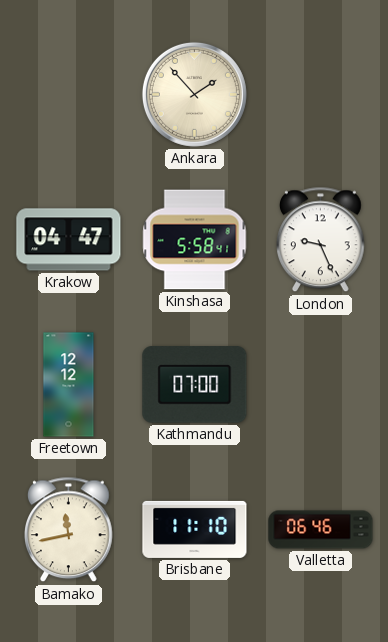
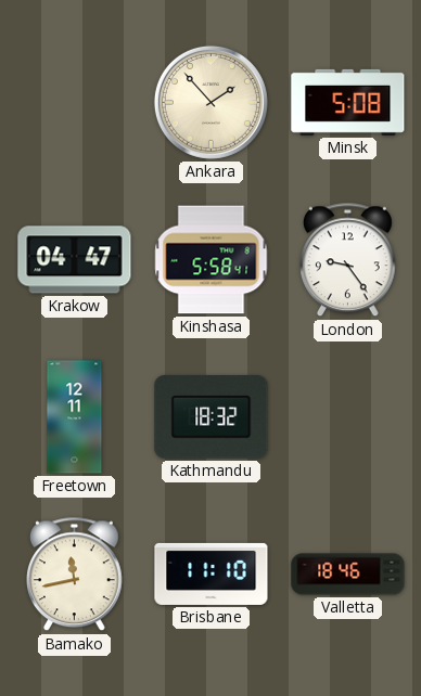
Minsk: none -> 5:08 (348, 102)
London: 9:26 -> 9:24 (348, 260)
Freetown: 12:12 -> 12:11 (75, 417)
Kathmandu: 07:00 -> 18:32 (212, 417)
Valletta: 06:46 -> 18:46 (348, 575)
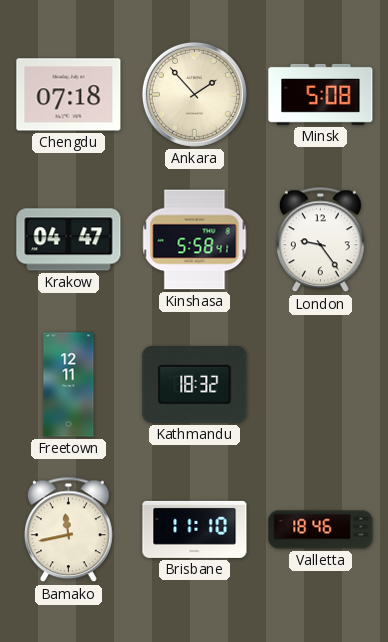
Chengdu: none -> 07:18 (69, 95)
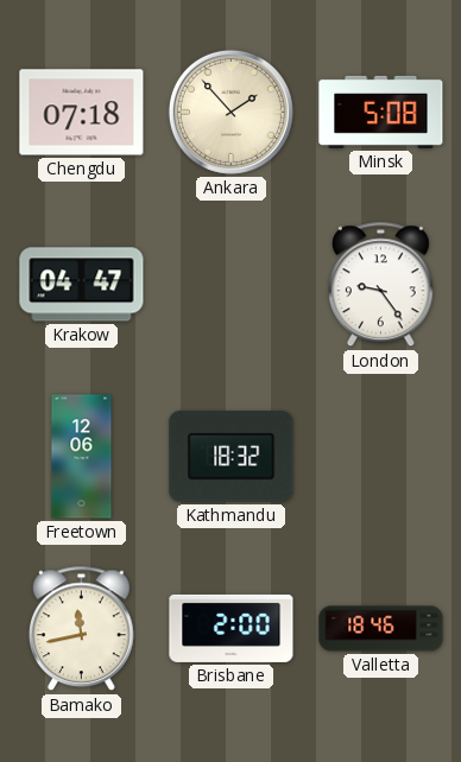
Kinshasa: 5:58 -> none (195, 240)
Freetown: 12:11 -> 12:06 (82, 457)
Brisbane: 11:10 -> 2:00 (232, 628)
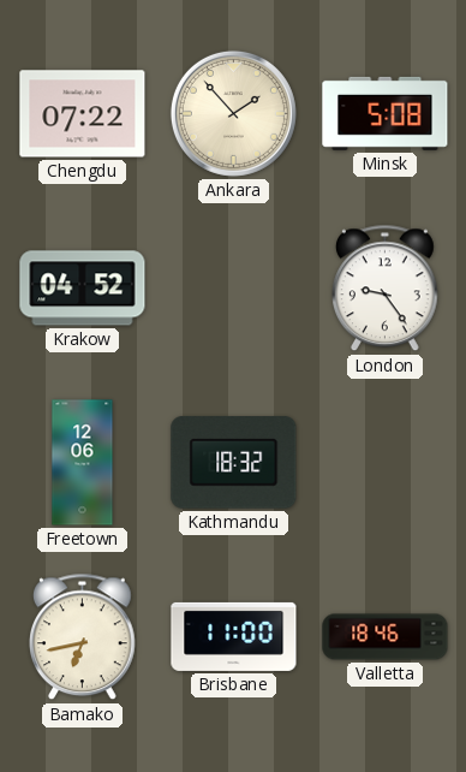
Chengdu: 07:18 -> 07:22 (83, 114)
Krakow: 04:47 -> 04:52 (83, 289)
Bamako: 11:43 -> 6:43 (83, 637)
Brisbane: 2:00 -> 11:00 (234, 636)
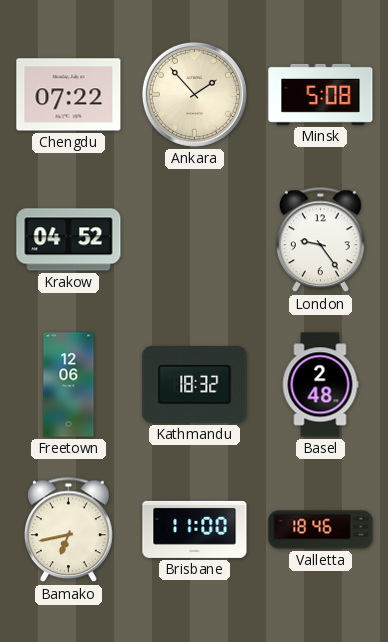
Basel: none -> 2:48 (320, 385)
